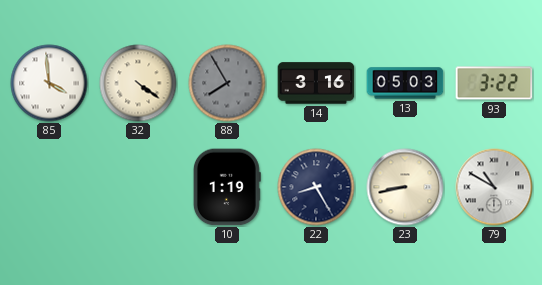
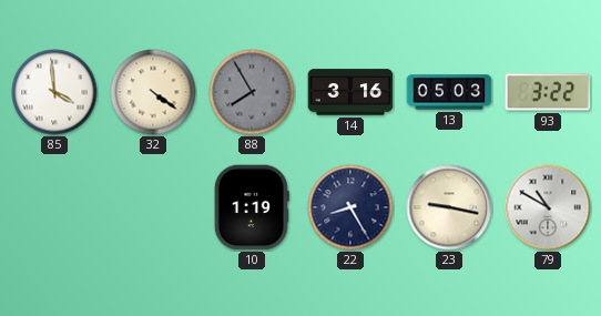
23: 8:43 -> 9:17 (449, 207)
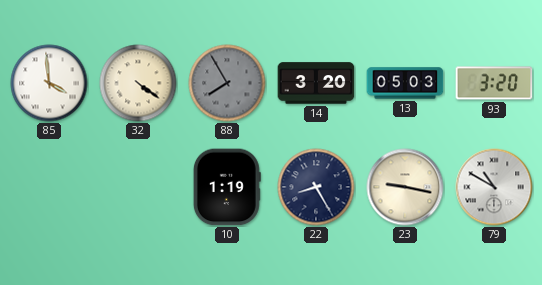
14: 3:16 -> 3:20 (316, 83)
93: 3:22 -> 3:20 (494, 83)
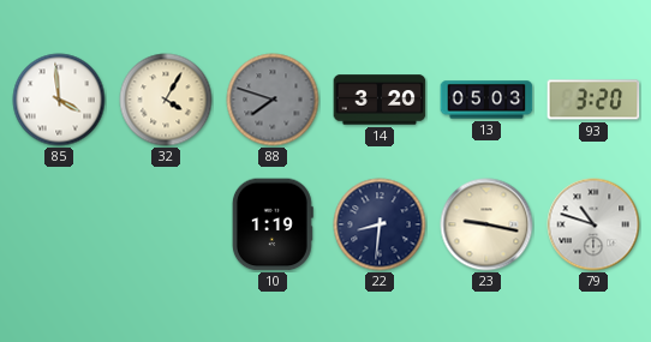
32: 4:21 -> 4:05 (166, 100)
88: 7:55 -> 7:48 (273, 100)
22: 8:25 -> 8:31 (380, 224)
79: 10:50 -> 10:48 (593, 224)
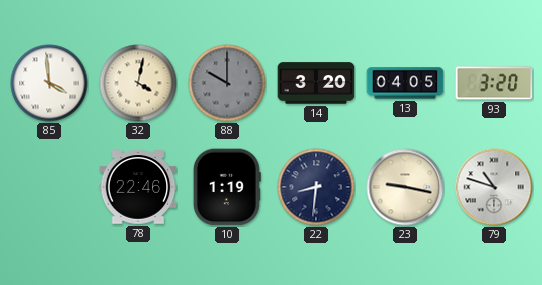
32: 4:05 -> 4:02 (138, 83)
88: 7:48 -> 10:00 (227, 83)
13: 05:03 -> 04:05 (405, 83)
78: none -> 22:46 (138, 187)
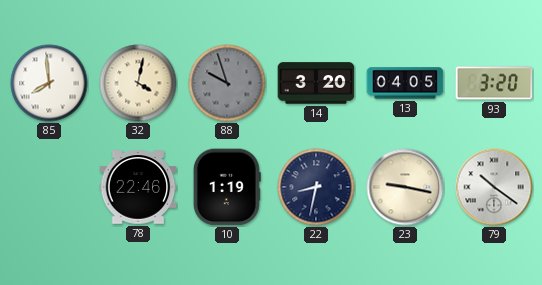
85: 3:59 -> 7:59 (49, 83)
88: 10:00 -> 9:57 (227, 83)
22: 8:31 -> 8:32 (316, 187)
79: 10:48 -> 10:21 (494, 187)
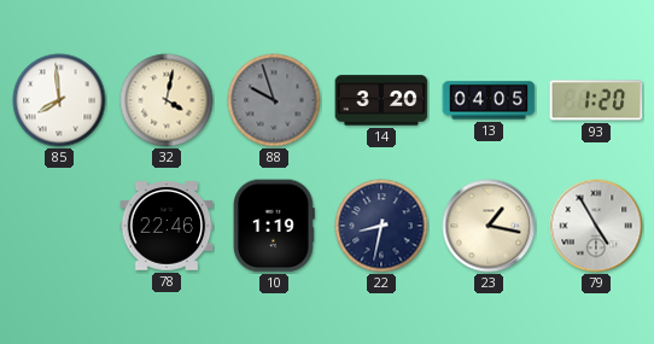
93: 3:20 -> 1:20 (596, 100)
23: 9:17 -> 1:17 (489, 226)
79: 10:21 -> 4:55 (596, 226)
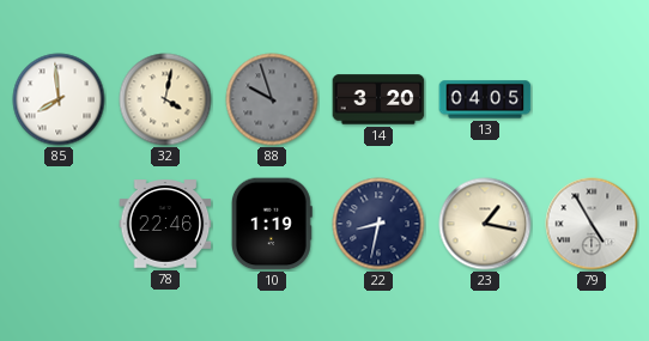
93: 1:20 -> none (596, 100)
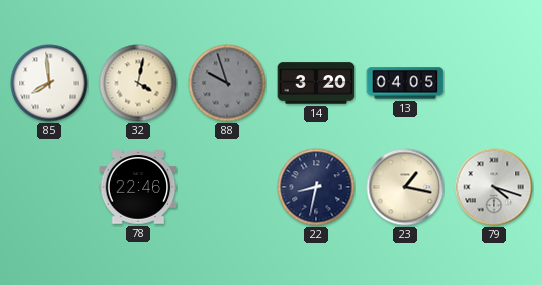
10: 1:19 -> none (272, 224)
79: 4:55 -> 4:18 (494, 187)
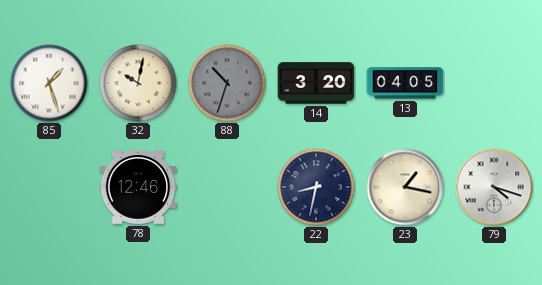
85: 7:59 -> 1:27 (49, 83)
32: 4:02 -> 10:02 (138, 83)
88: 9:57 -> 10:33 (227, 83)
78: 22:46 -> 12:46 (138, 187)
